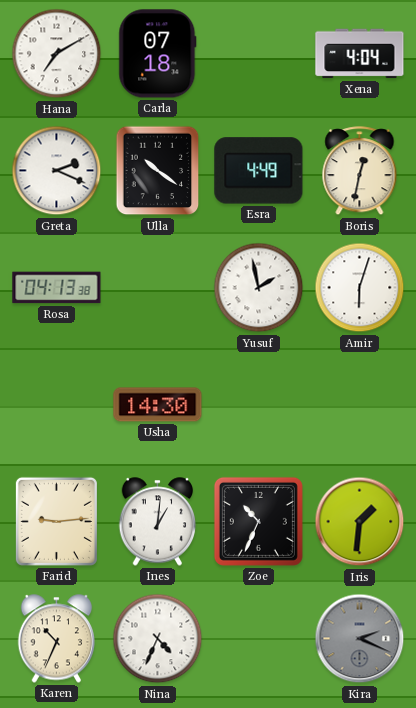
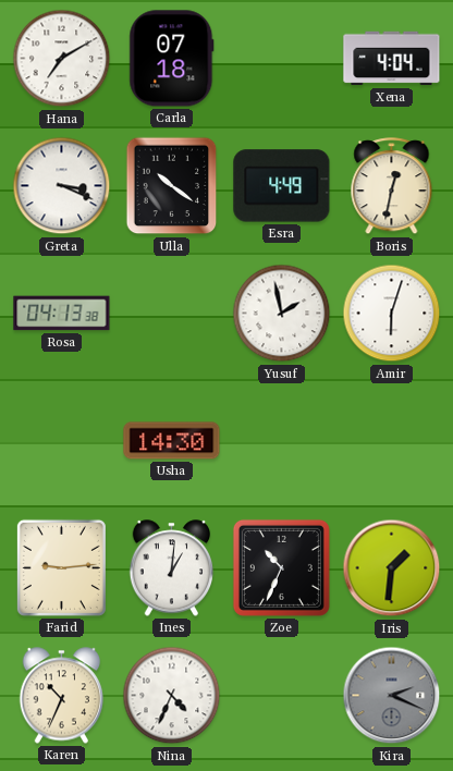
Greta: 2:19 -> 3:19 (62, 186)
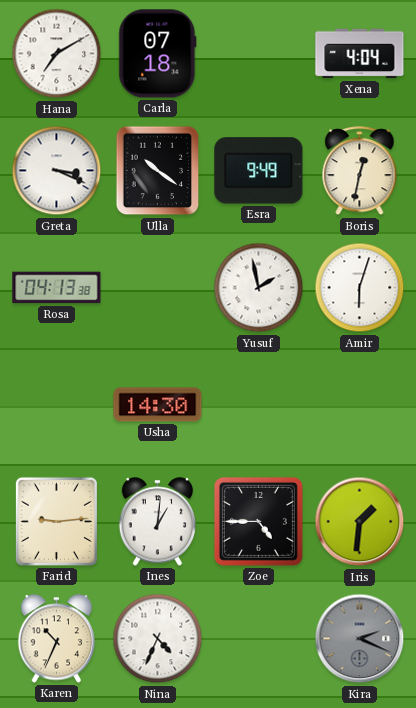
Esra: 4:49 -> 9:49 (259, 171)
Zoe: 10:34 -> 4:45 (258, 521)
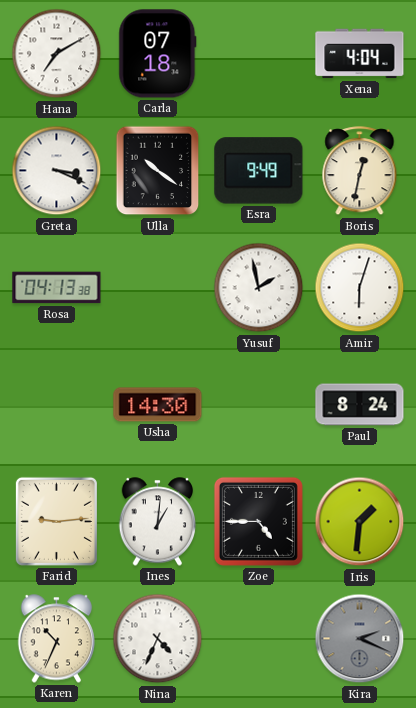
Paul: none -> 8:24 (360, 405)
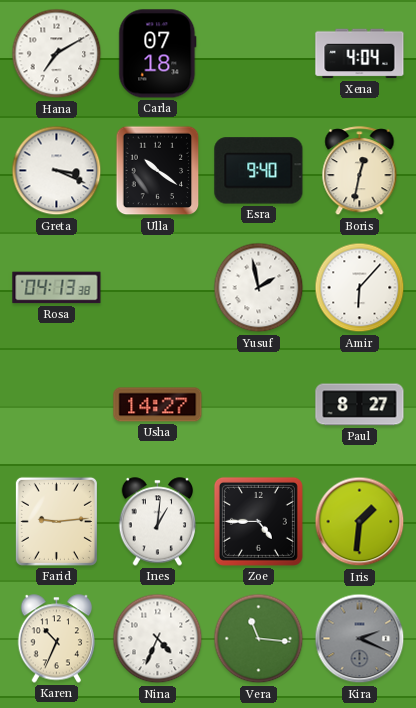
Esra: 9:49 -> 9:40 (259, 171)
Amir: 6:03 -> 6:07 (360, 288)
Usha: 14:30 -> 14:27 (158, 405)
Paul: 8:24 -> 8:27 (360, 405)
Vera: none -> 11:16 (259, 639)
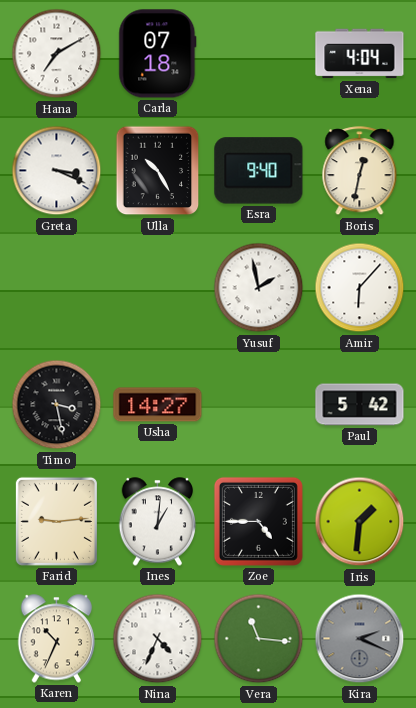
Ulla: 10:21 -> 10:25 (158, 171)
Rosa: 04:13 -> none (57, 288)
Timo: none -> 3:28 (57, 405)
Paul: 8:27 -> 5:42 (360, 405)
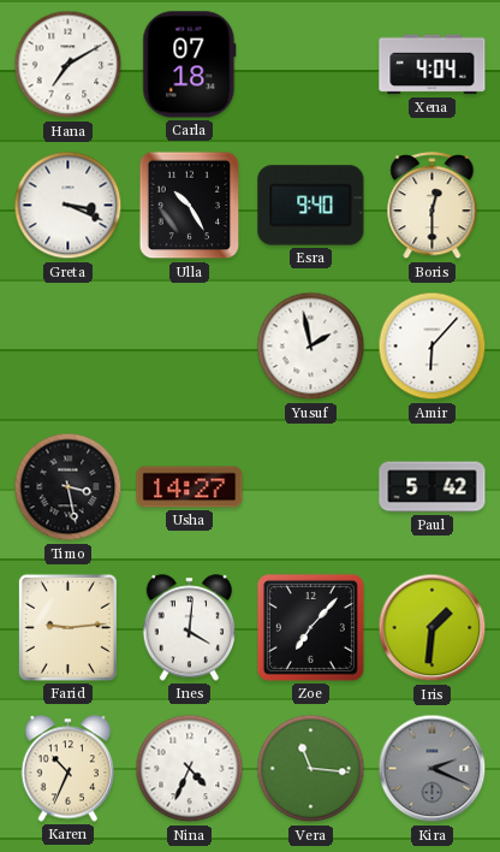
Boris: 12:32 -> 12:30 (433, 206)
Ines: 1:01 -> 4:01 (190, 628)
Zoe: 4:45 -> 7:07 (310, 627)
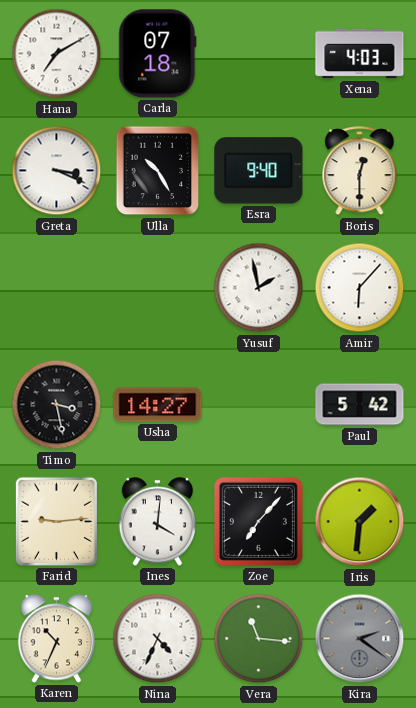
Xena: 4:04 -> 4:03 (360, 54)
Kira: 2:19 -> 2:21 (360, 639)
